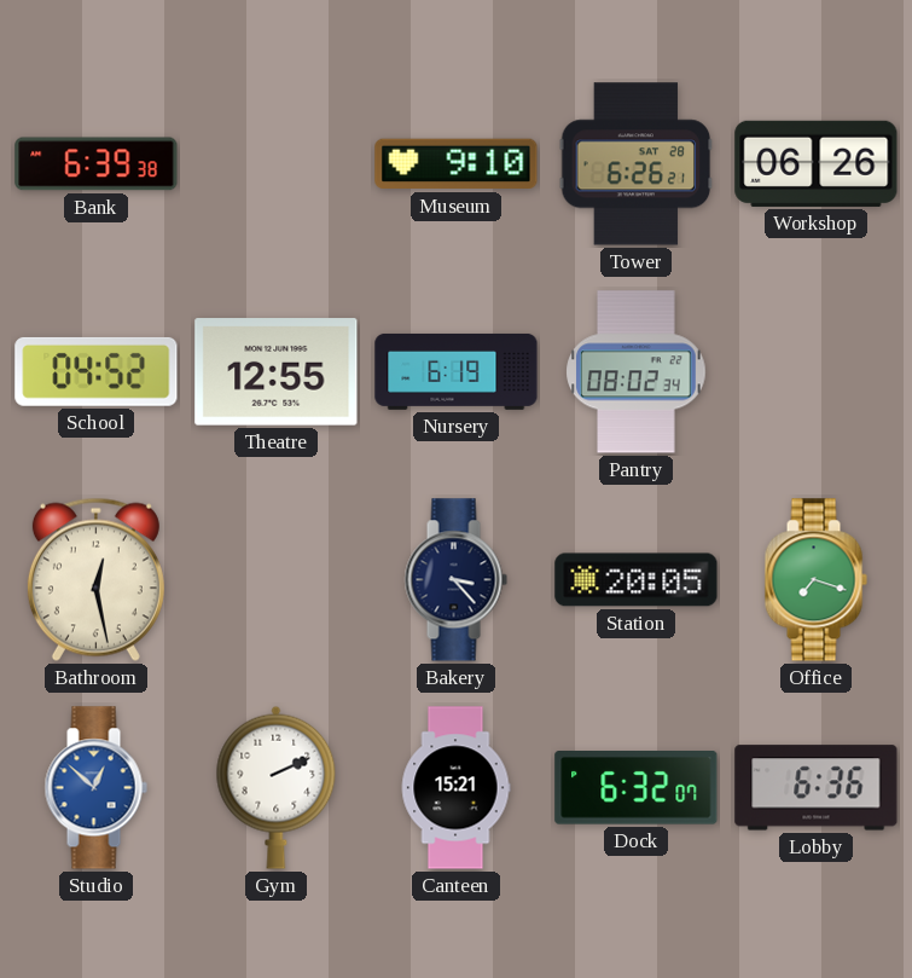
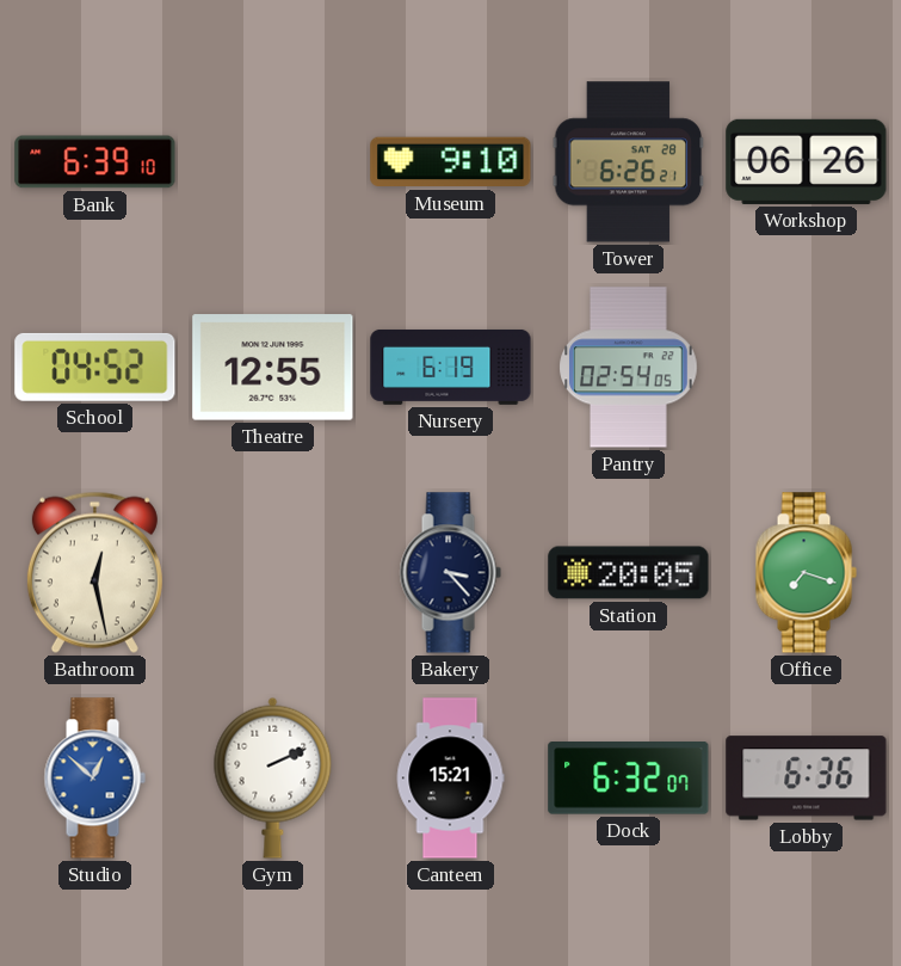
Bank: 6:39:38 -> 6:39:10 (95, 162)
Pantry: 08:02 -> 02:54 (629, 368)
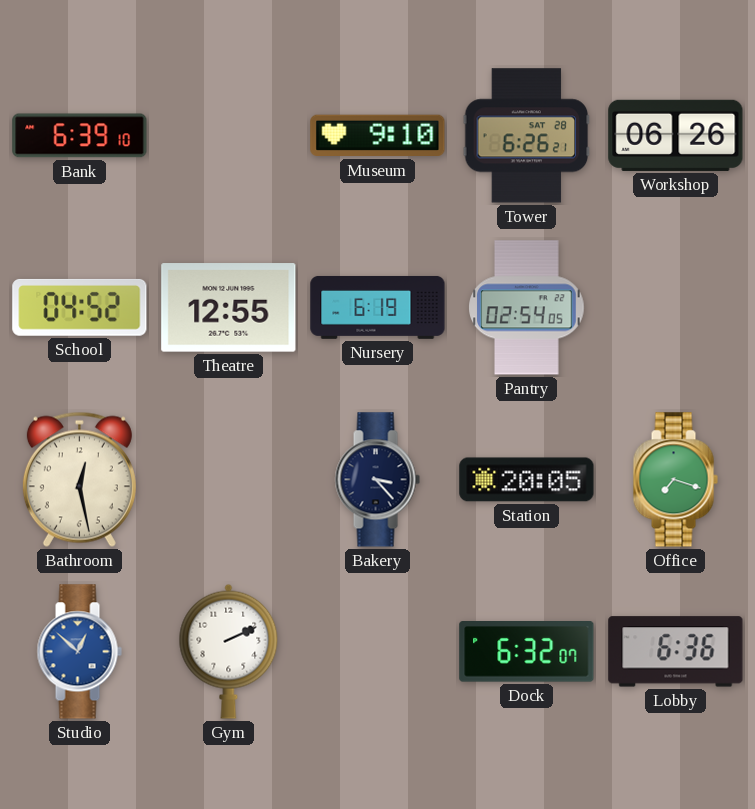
Canteen: 15:21 -> none (450, 779)
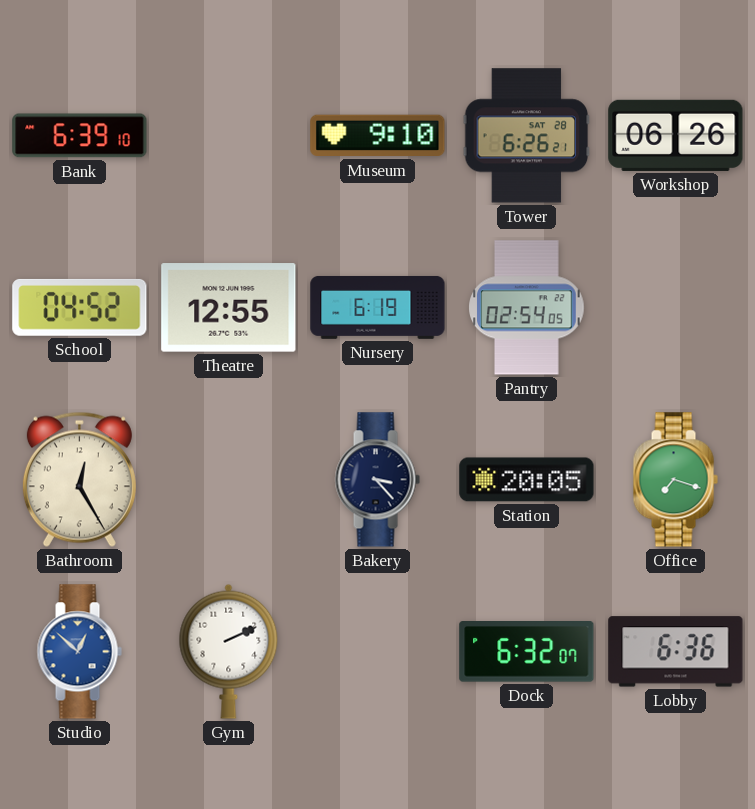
Bathroom: 12:28 -> 12:25 (79, 479)
